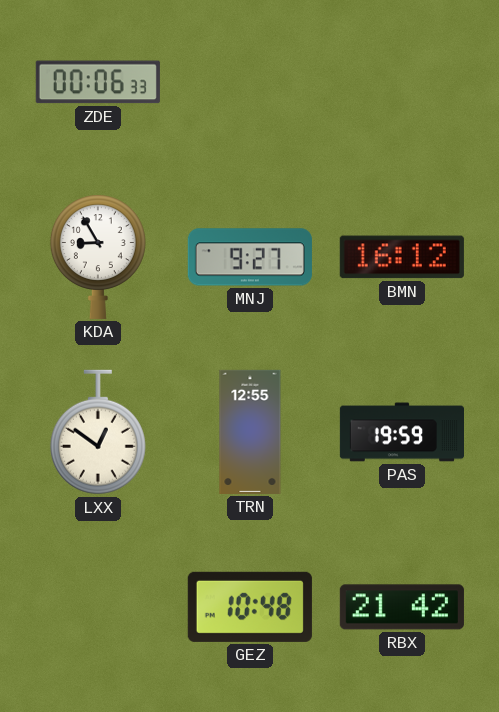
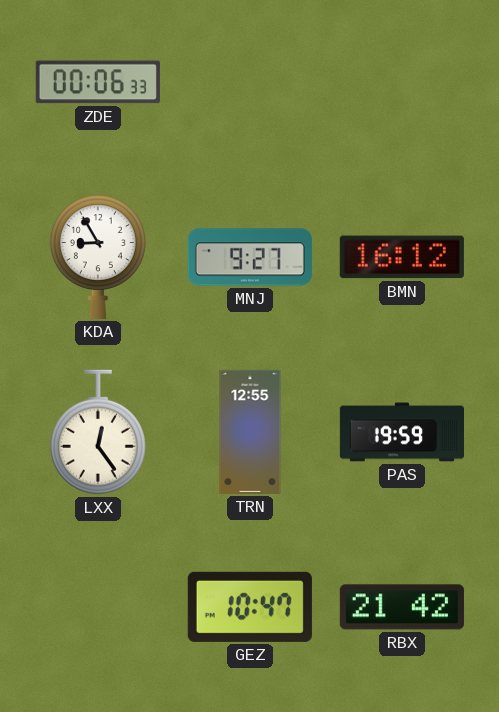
LXX: 12:51 -> 12:24 (98, 432)
GEZ: 10:48 -> 10:47 (250, 607)
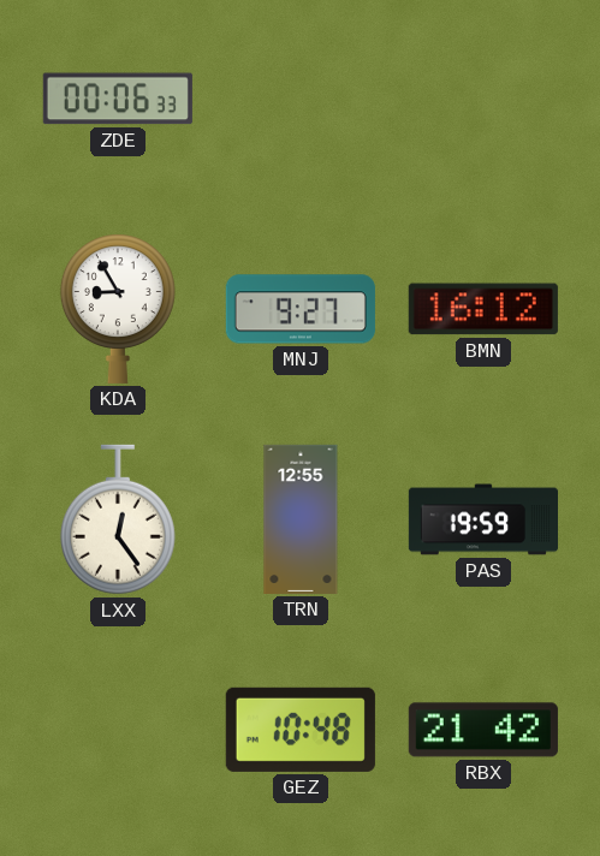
GEZ: 10:47 -> 10:48 (301, 730)
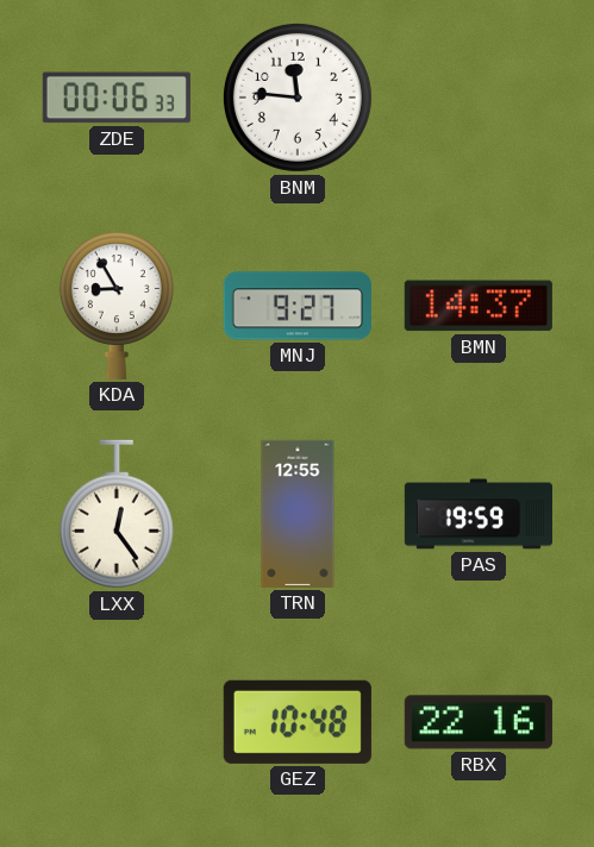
BNM: none -> 11:46 (298, 98)
BMN: 16:12 -> 14:37 (479, 306)
RBX: 21:42 -> 22:16 (479, 722)
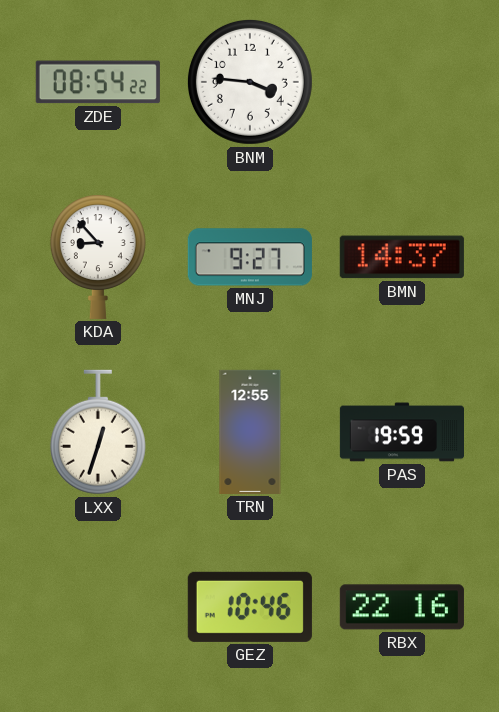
ZDE: 00:06 -> 08:54 (98, 82)
BNM: 11:46 -> 3:46 (250, 82)
KDA: 8:55 -> 8:53 (98, 257)
LXX: 12:24 -> 12:33 (98, 432)
GEZ: 10:48 -> 10:46 (250, 607)
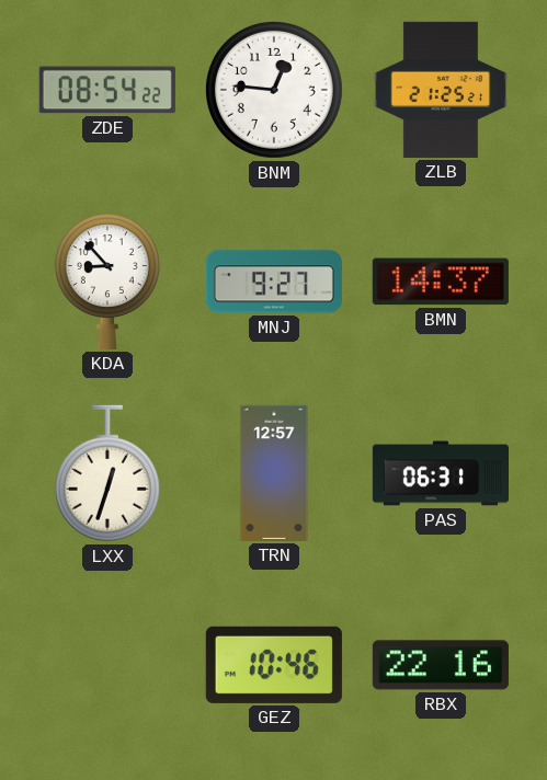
BNM: 3:46 -> 12:46 (274, 90)
ZLB: none -> 21:25 (441, 90)
TRN: 12:55 -> 12:57 (274, 473)
PAS: 19:59 -> 06:31 (440, 473)
